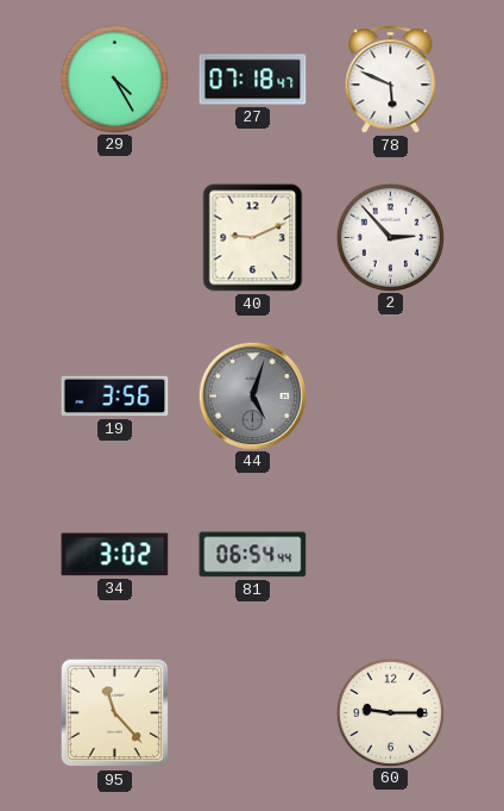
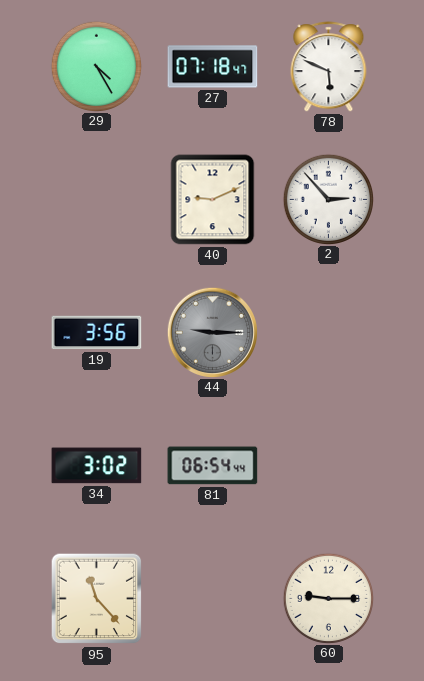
44: 5:03 -> 9:15 (212, 332)
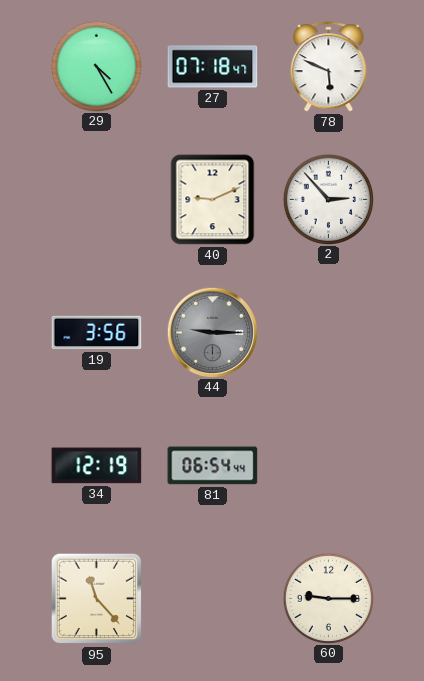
34: 3:02 -> 12:19 (97, 466)
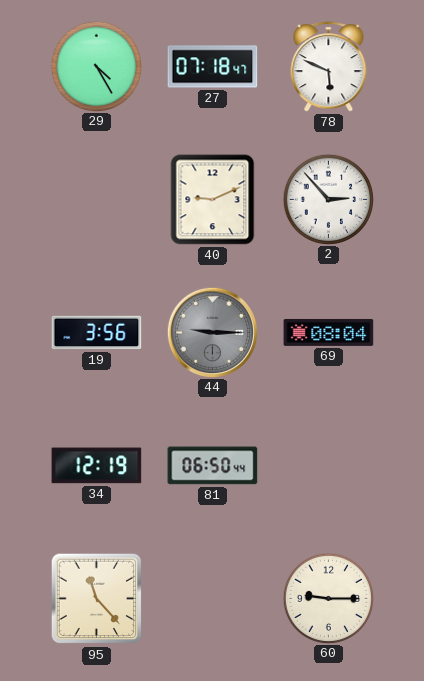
69: none -> 08:04 (329, 332)
81: 06:54 -> 06:50 (213, 466)
